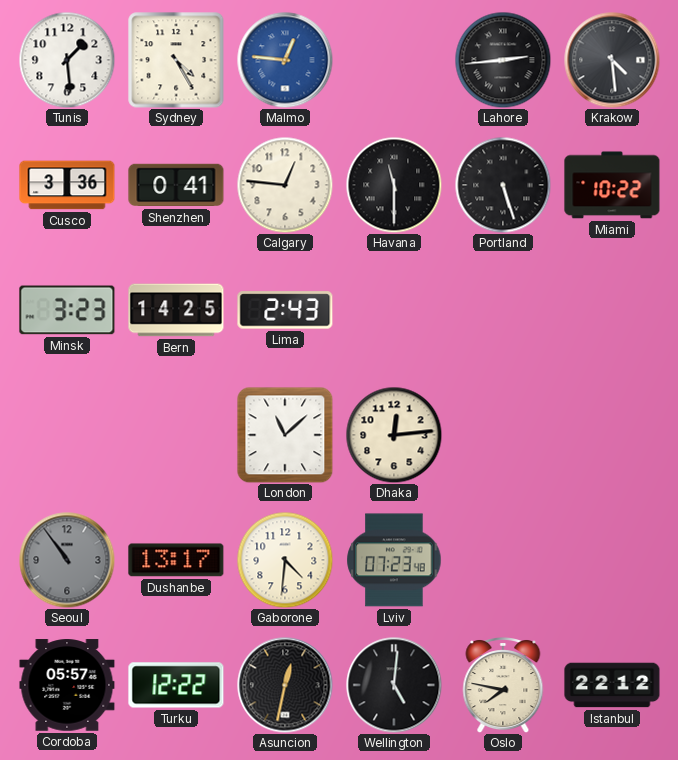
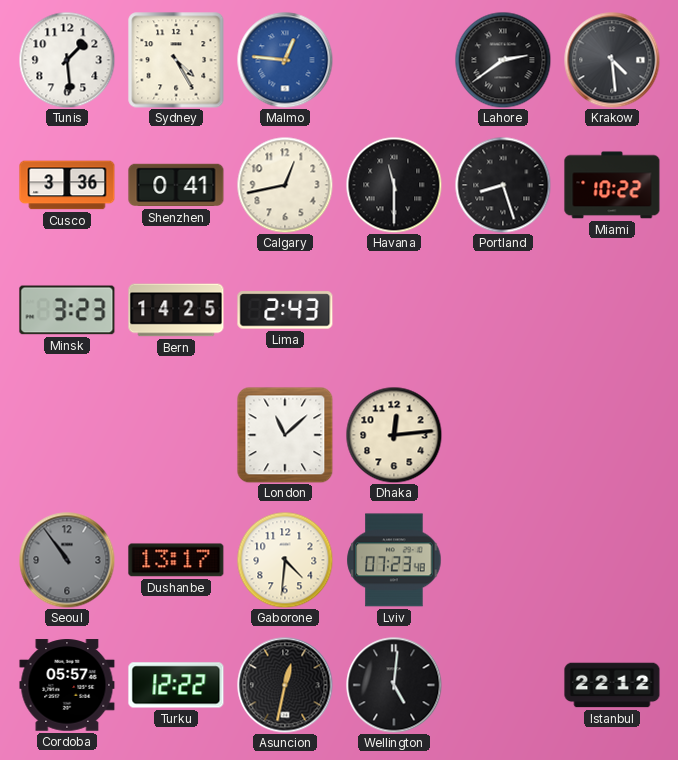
Lahore: 2:44 -> 2:39 (503, 60)
Calgary: 12:46 -> 12:43 (285, 185)
Portland: 5:27 -> 8:27 (503, 185)
Oslo: 7:47 -> none (503, 686)
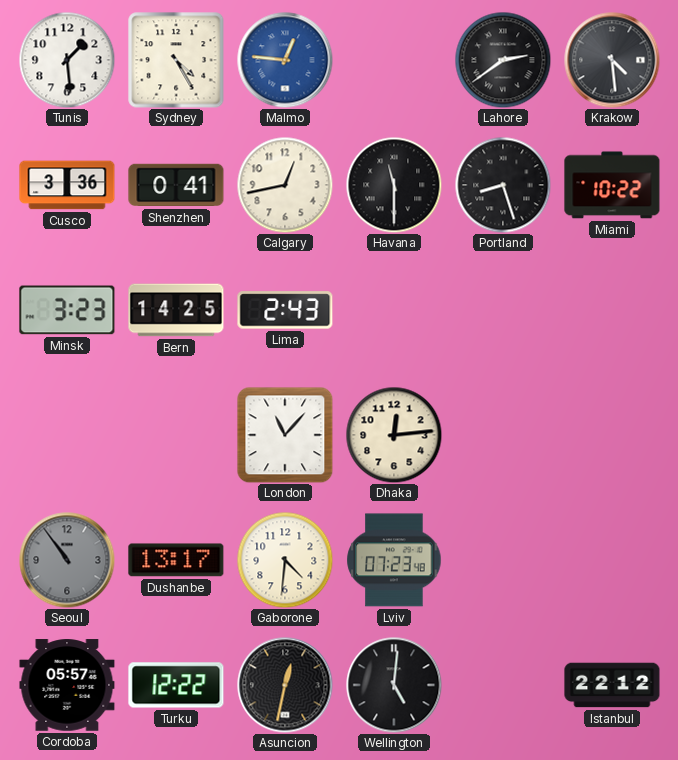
London: 11:08 -> 11:07 (285, 435)
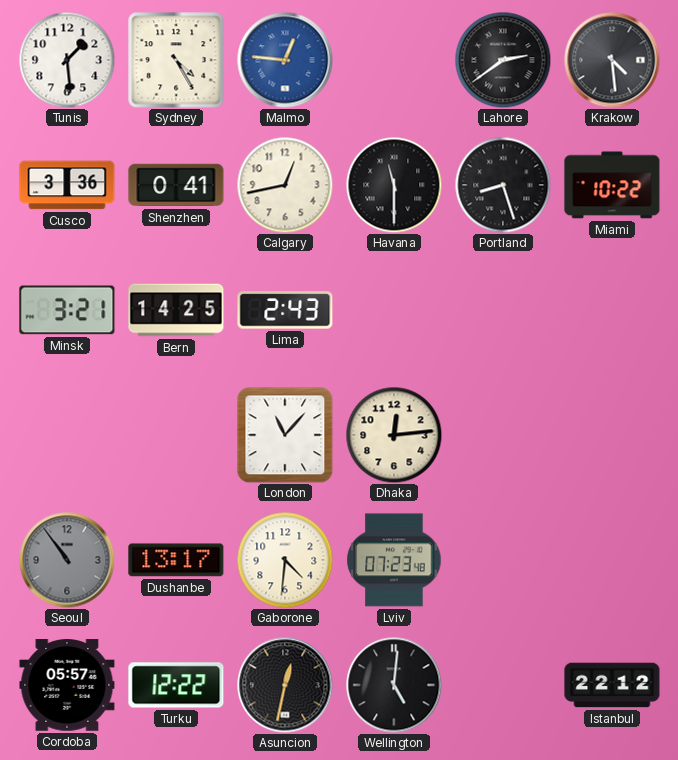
Minsk: 3:23 -> 3:21 (67, 310)
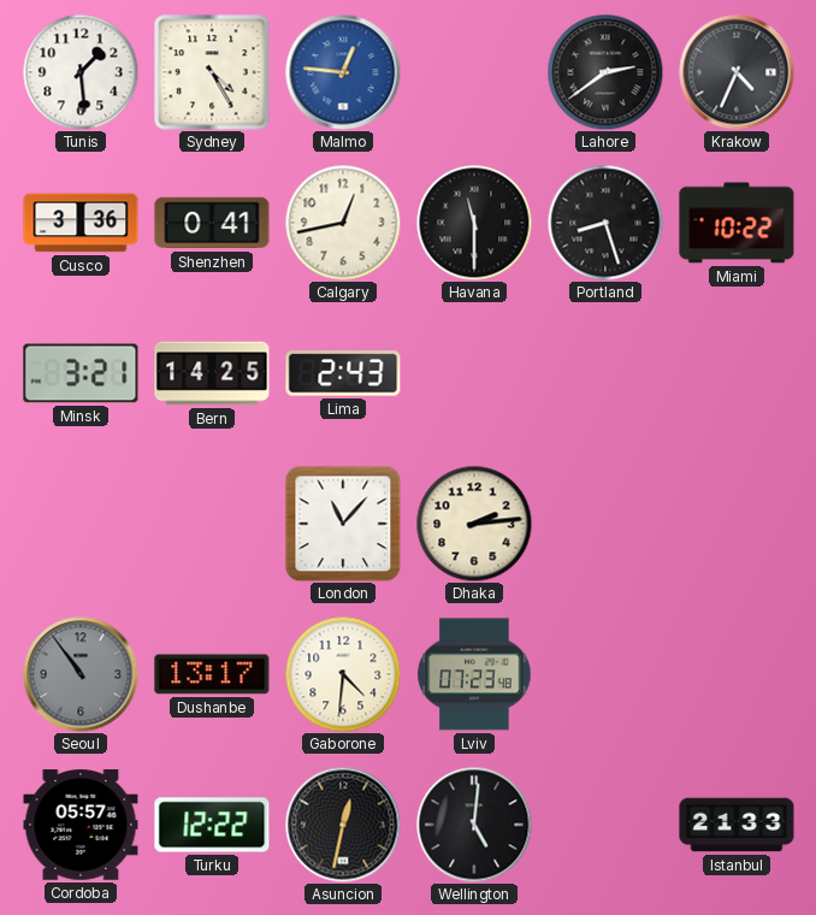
Krakow: 4:29 -> 4:34 (737, 72)
Dhaka: 12:14 -> 2:14 (474, 524)
Istanbul: 22:12 -> 21:33 (737, 825)
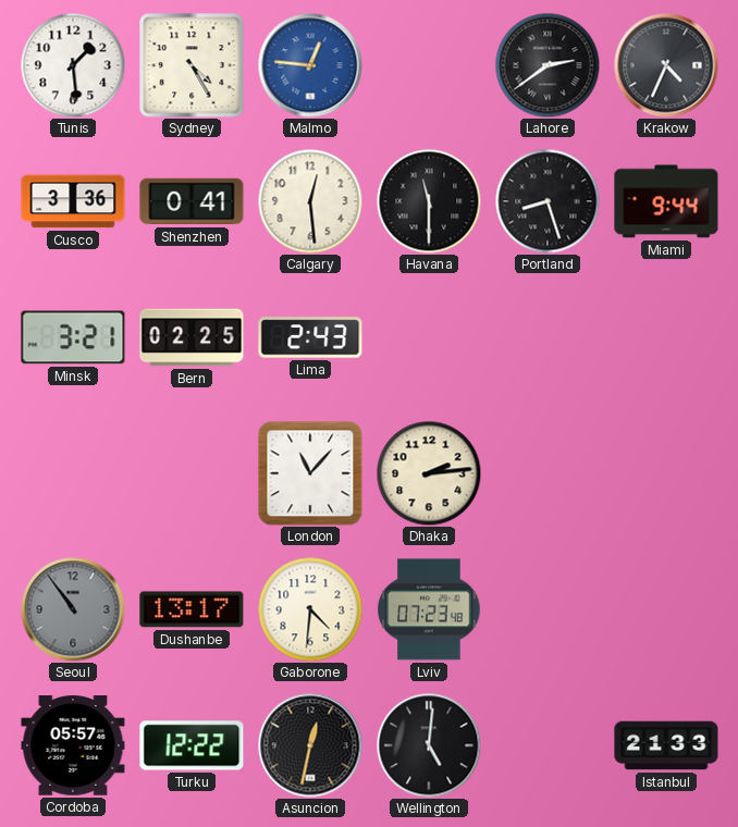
Calgary: 12:43 -> 12:29 (310, 201)
Miami: 10:22 -> 9:44 (666, 201)
Bern: 14:25 -> 02:25 (192, 337)
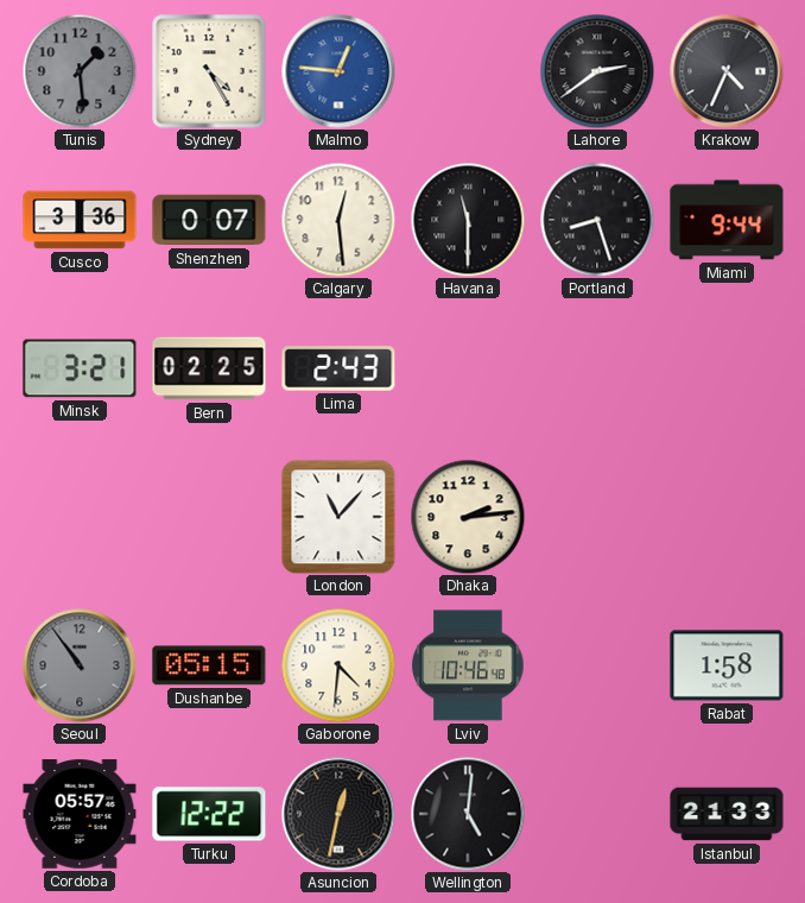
Tunis dial: white -> grey (80, 71)
Shenzhen: 0:41 -> 0:07 (209, 220)
Dushanbe: 13:17 -> 05:15 (209, 665)
Lviv: 07:23 -> 10:46 (468, 665)
Rabat: none -> 1:58 (727, 665)
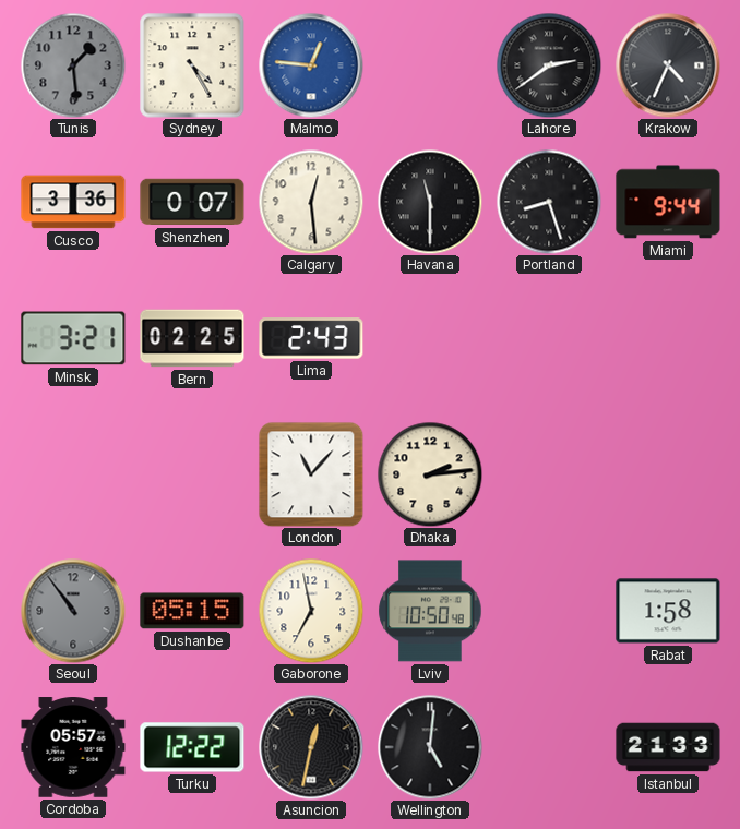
Gaborone: 4:31 -> 6:58 (311, 611)
Lviv: 10:46 -> 10:50 (430, 611)
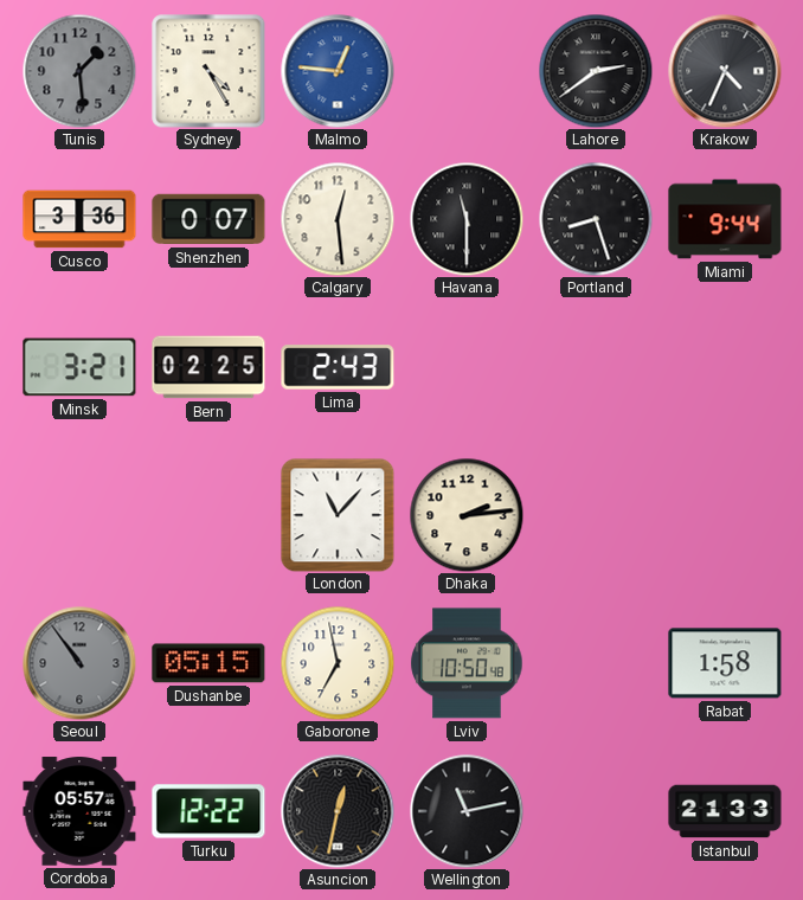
Wellington: 5:01 -> 11:13 (467, 811)
